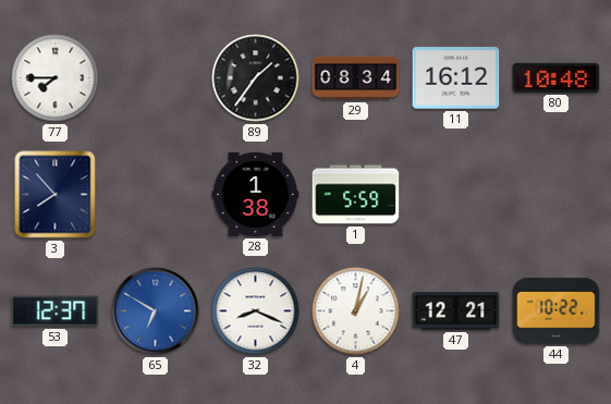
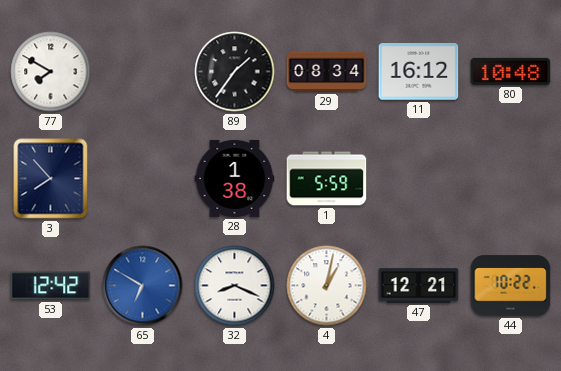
77: 7:45 -> 7:50 (51, 72)
53: 12:37 -> 12:42 (51, 286)
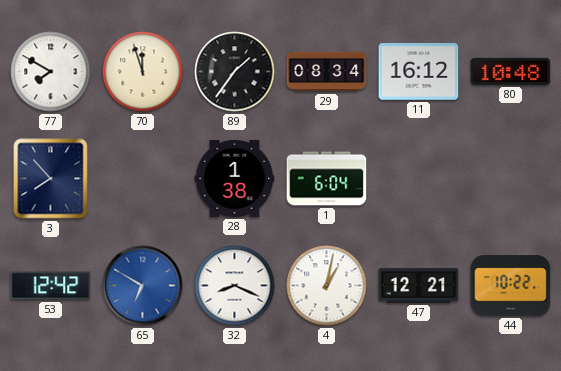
70: none -> 11:57 (143, 72)
1: 5:59 -> 6:04 (327, 179)
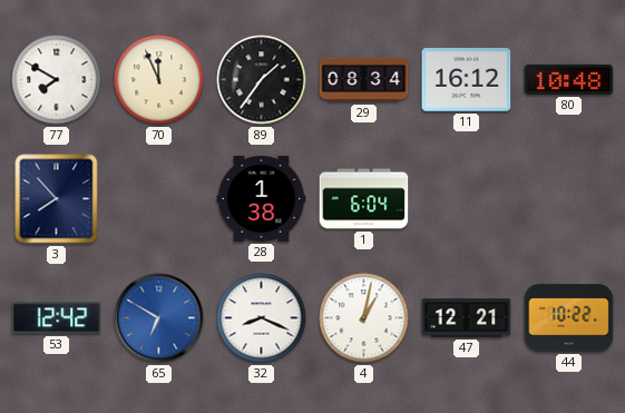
70: 11:57 -> 11:56 (159, 80)
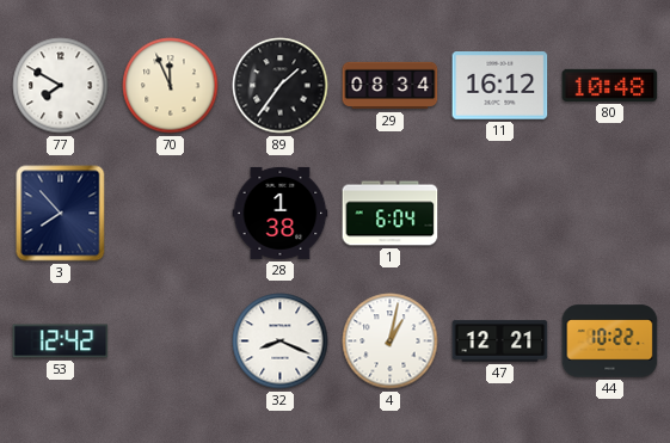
65: 6:50 -> none (159, 318)
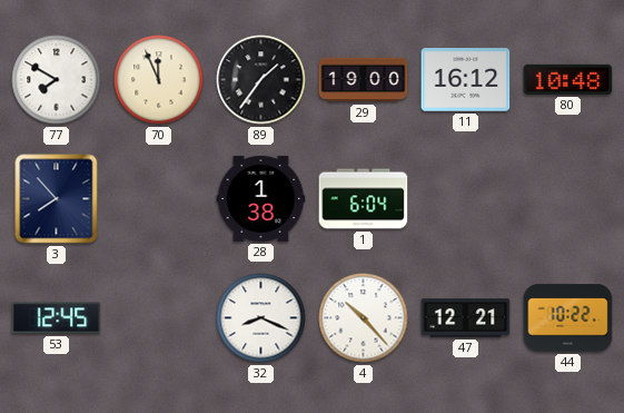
29: 08:34 -> 19:00 (364, 80)
53: 12:42 -> 12:45 (57, 318)
4: 1:02 -> 10:23 (364, 318)
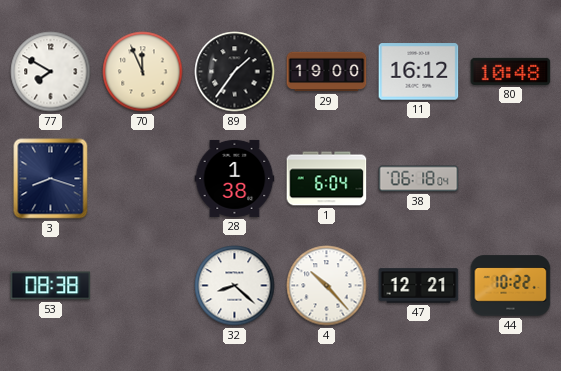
3: 7:53 -> 8:18 (51, 179)
38: none -> 06:18 (419, 179)
53: 12:45 -> 08:38 (51, 286)
32: 8:19 -> 8:22 (235, 286)
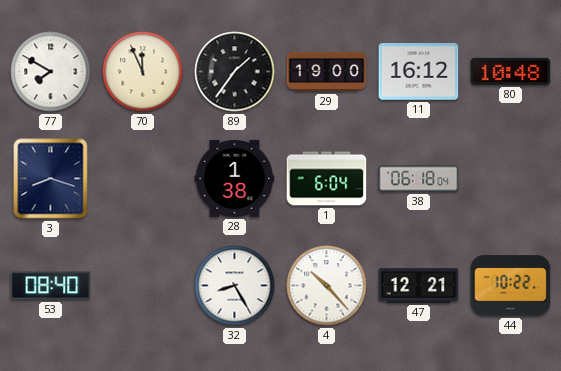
53: 08:38 -> 08:40 (51, 286)
32: 8:22 -> 8:25 (235, 286)
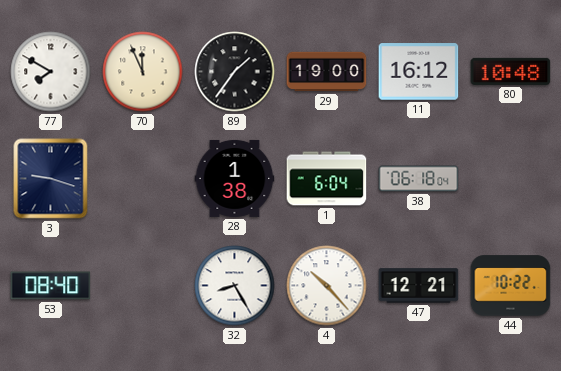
3: 8:18 -> 9:18 (51, 179)
